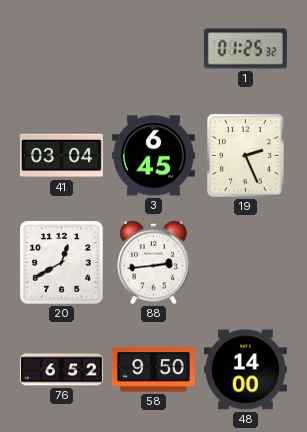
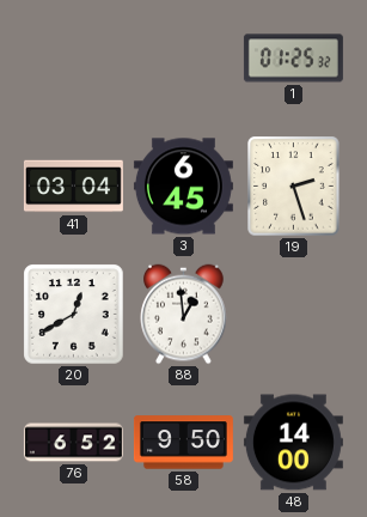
19: 2:26 -> 2:27 (294, 187)
88: 2:44 -> 12:59 (184, 315)
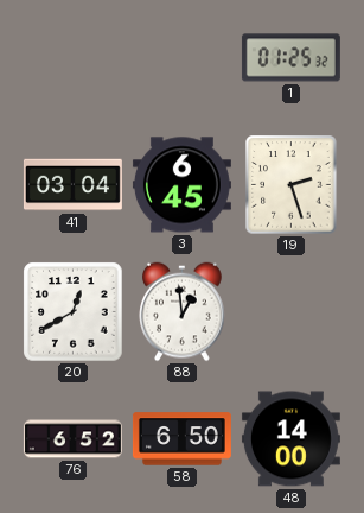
58: 9:50 -> 6:50 (181, 439)
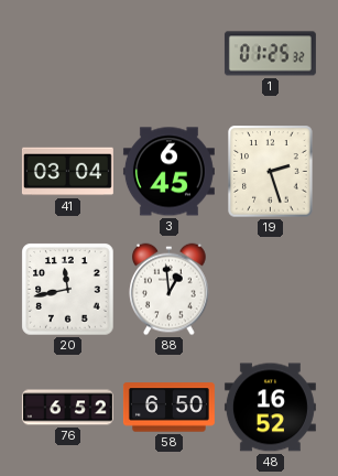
20: 12:40 -> 11:43 (68, 290)
48: 14:00 -> 16:52 (270, 408)
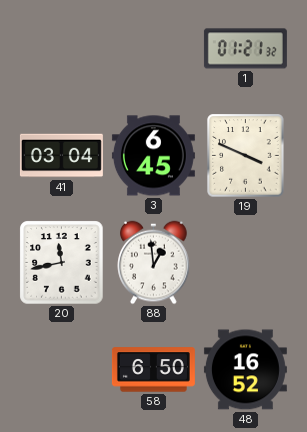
1: 01:25 -> 01:21 (245, 49)
19: 2:27 -> 3:49 (246, 156)
76: 6:52 -> none (67, 408)
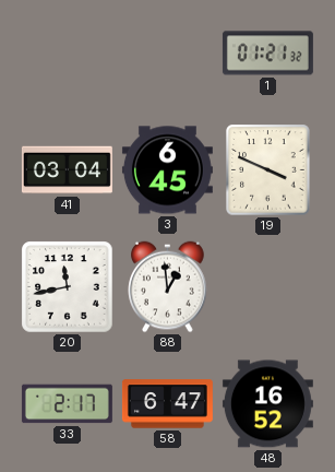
33: none -> 2:17 (67, 404)
58: 6:50 -> 6:47 (167, 404)
